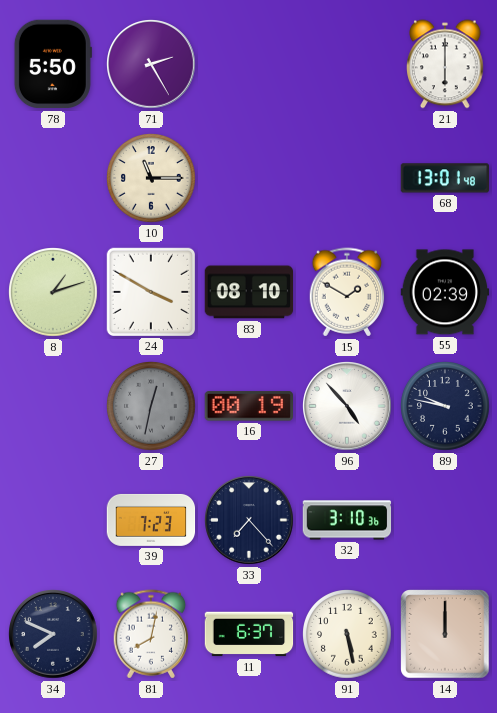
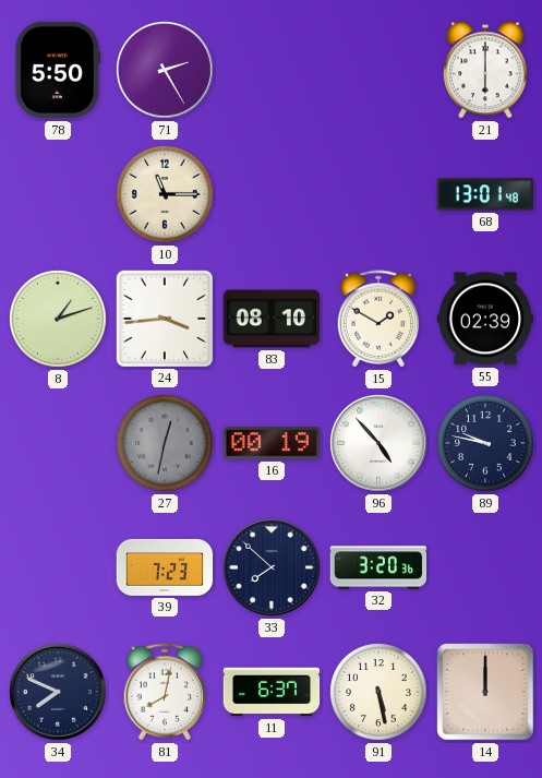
24: 3:50 -> 3:44 (164, 318)
33: 7:23 -> 7:52 (272, 567)
32: 3:10 -> 3:20 (378, 567)
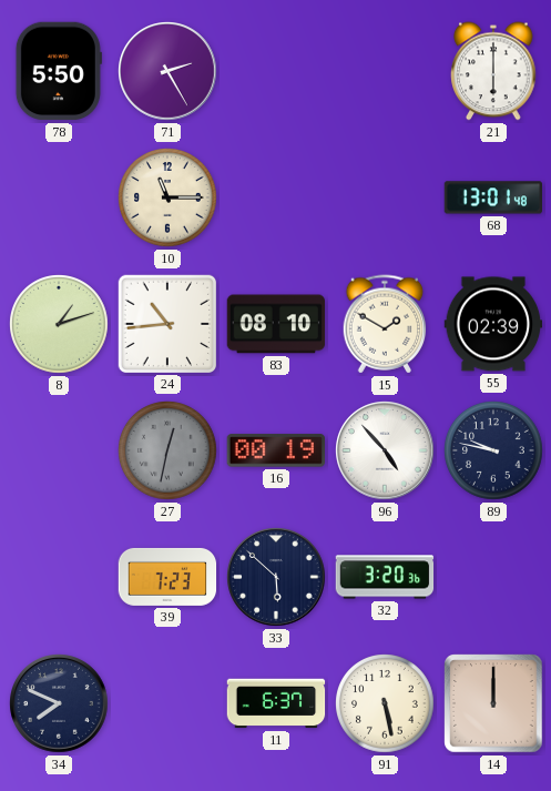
24: 3:44 -> 10:44 (166, 323)
33: 7:52 -> 5:52 (276, 577)
81: 8:02 -> none (165, 692)
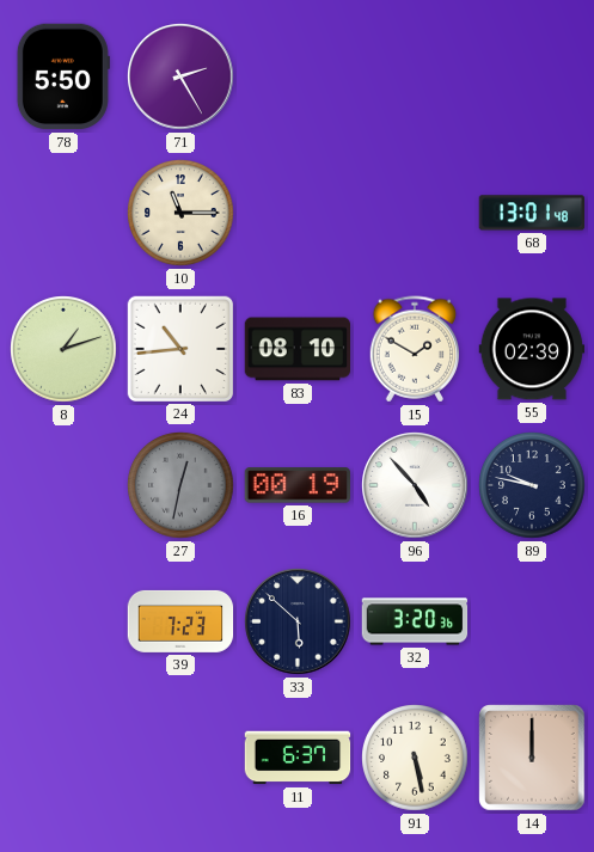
21: 6:00 -> none (493, 71)
34: 7:49 -> none (59, 703)
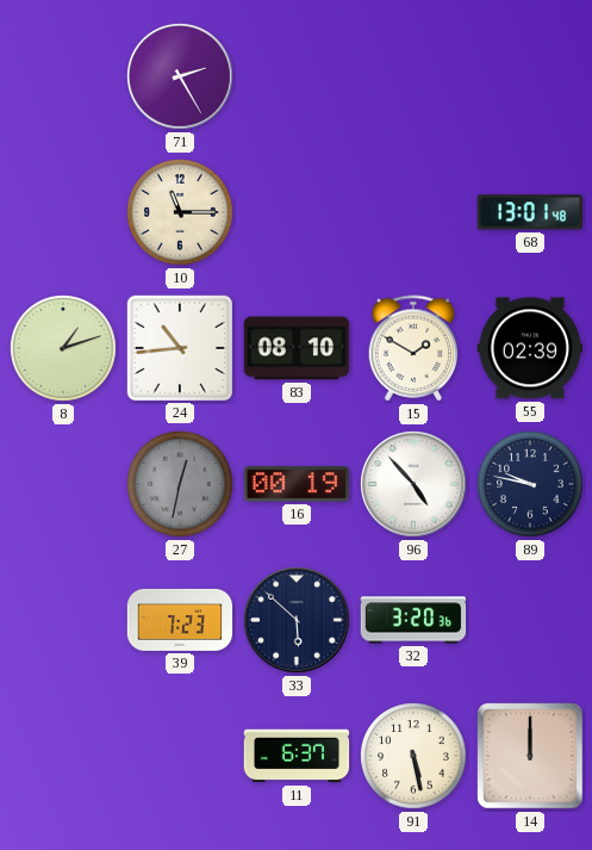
78: 5:50 -> none (63, 76)
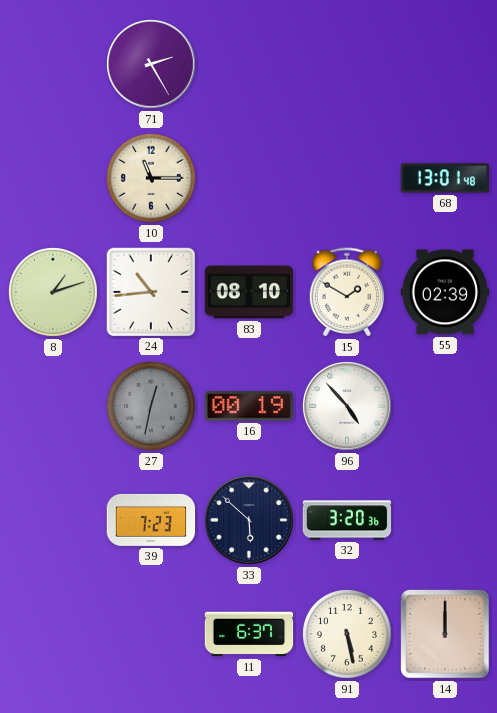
89: 9:47 -> none (530, 484)
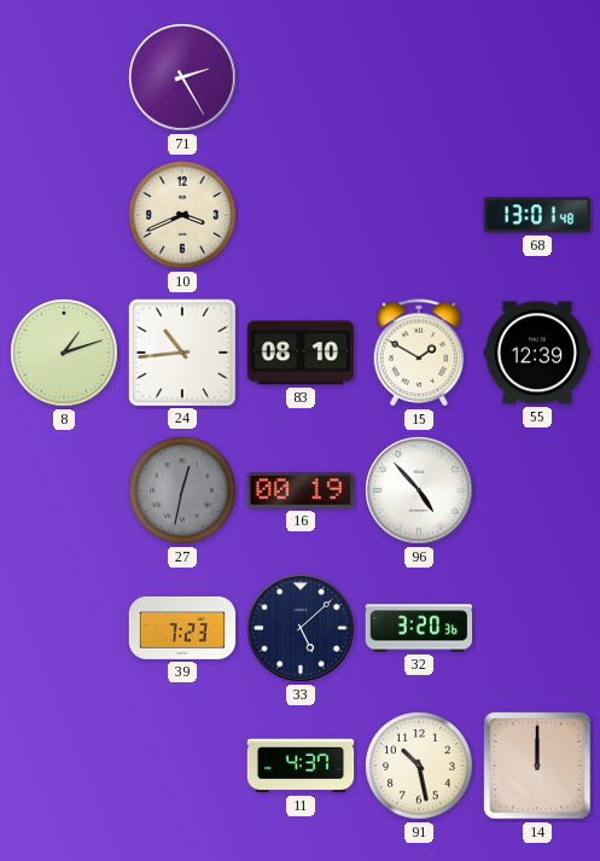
10: 11:15 -> 3:41 (182, 215)
55: 02:39 -> 12:39 (537, 353)
33: 5:52 -> 5:08 (301, 628)
11: 6:37 -> 4:37 (301, 766)
91: 5:28 -> 10:28 (419, 766)
